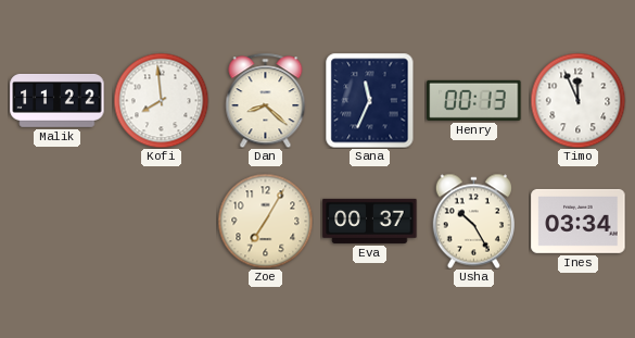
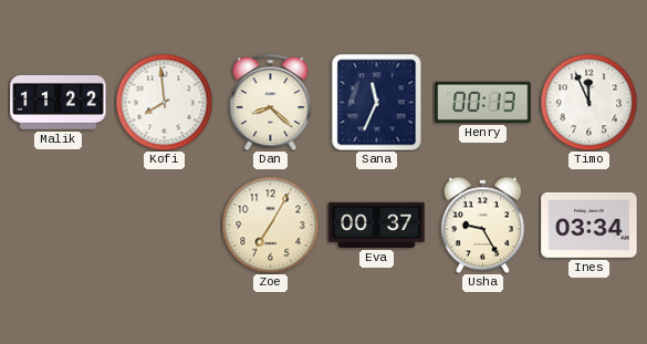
Usha: 10:25 -> 9:25 (482, 225)
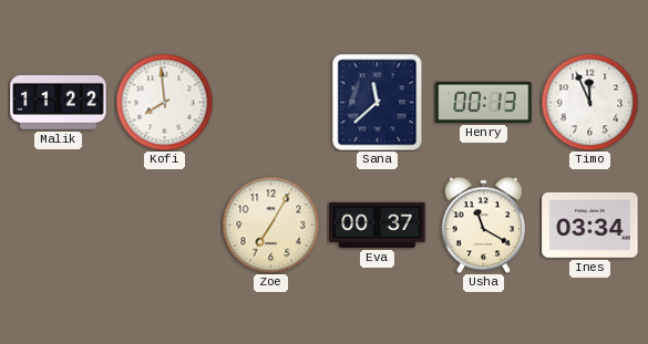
Dan: 8:22 -> none (271, 102)
Sana: 11:34 -> 11:38 (378, 102)
Usha: 9:25 -> 11:20 (483, 225)
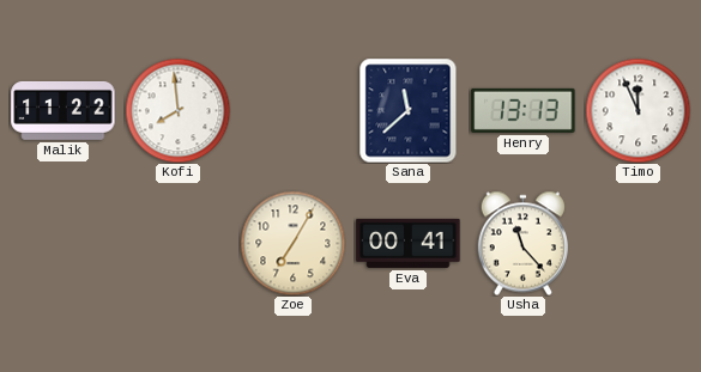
Henry: 00:13 -> 13:13 (524, 110)
Eva: 00:37 -> 00:41 (409, 243)
Usha: 11:20 -> 11:23 (522, 243)
Ines: 03:34 -> none (590, 225)
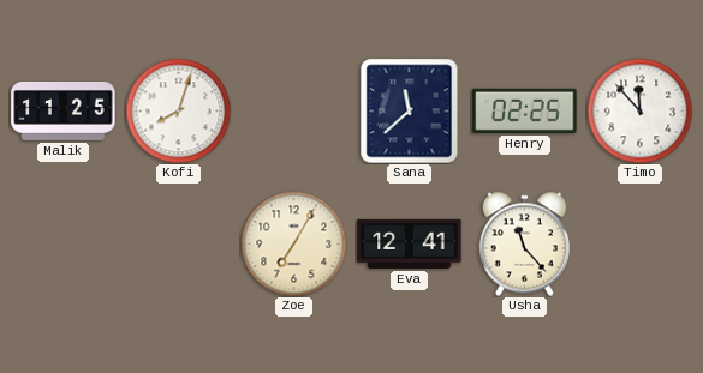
Malik: 11:22 -> 11:25 (64, 110)
Kofi: 7:59 -> 8:03 (178, 110)
Henry: 13:13 -> 02:25 (525, 110)
Timo: 11:56 -> 11:53 (639, 110)
Eva: 00:41 -> 12:41 (410, 243)
